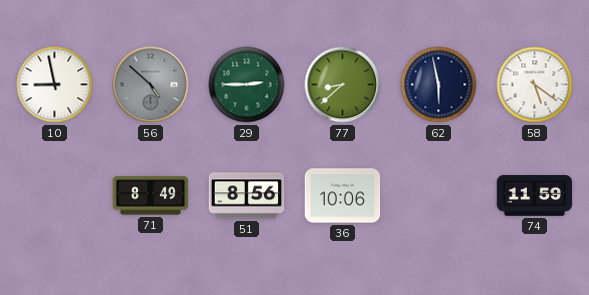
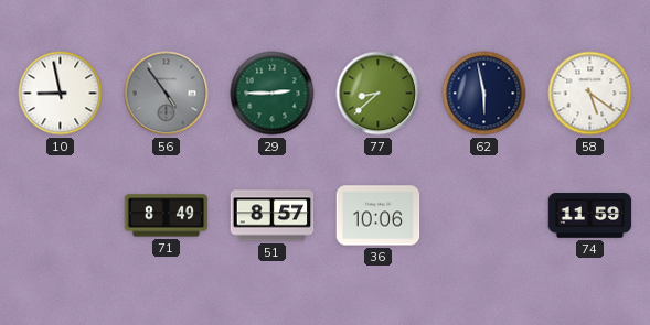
56: 4:52 -> 4:54 (167, 94)
51: 8:56 -> 8:57 (273, 216)
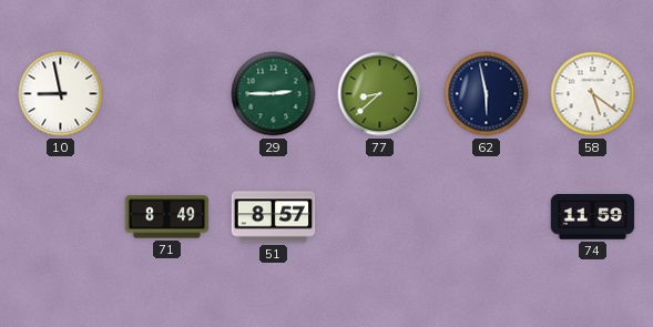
56: 4:54 -> none (167, 94)
36: 10:06 -> none (379, 216)
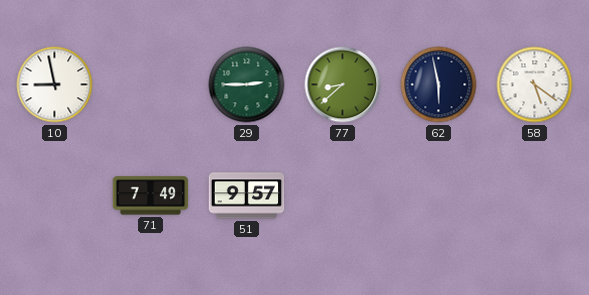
71: 8:49 -> 7:49 (151, 196)
51: 8:57 -> 9:57 (247, 196)
74: 11:59 -> none (593, 217)
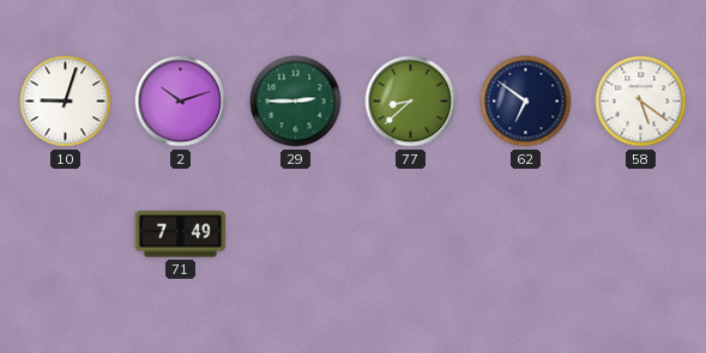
10: 8:58 -> 9:03 (66, 102)
2: none -> 10:12 (181, 102)
62: 5:58 -> 6:51 (526, 102)
51: 9:57 -> none (247, 196)
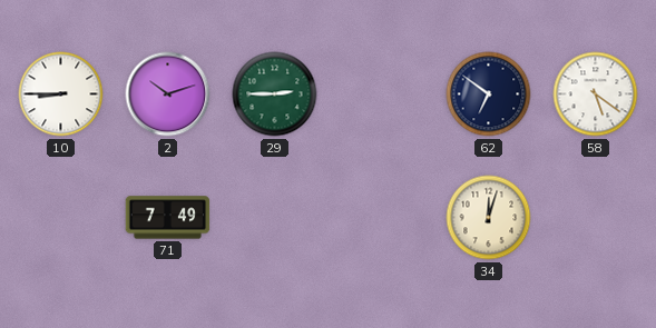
10: 9:03 -> 8:45 (61, 95)
77: 8:38 -> none (411, 102)
34: none -> 12:03 (489, 218)
